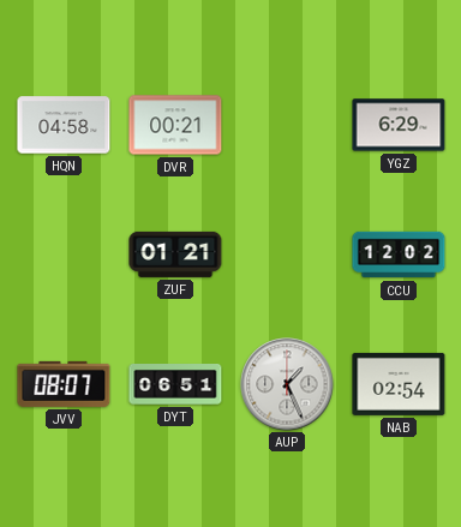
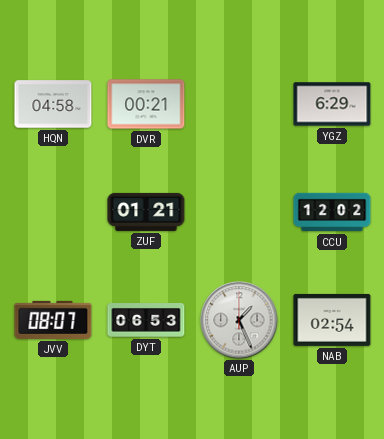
DYT: 06:51 -> 06:53 (146, 321)
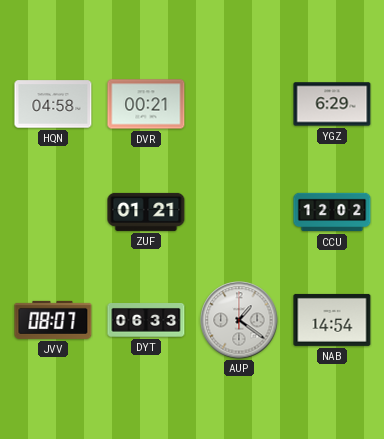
DYT: 06:53 -> 06:33 (146, 321)
AUP: 1:26 -> 1:21 (239, 320)
NAB: 02:54 -> 14:54 (332, 320)
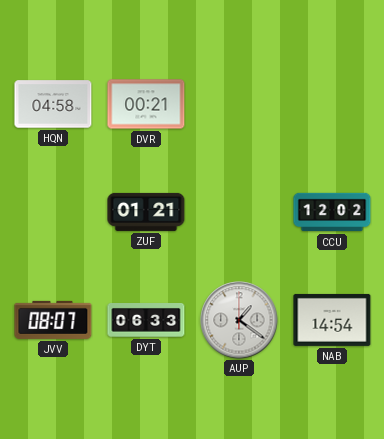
YGZ: 6:29 -> none (332, 104)
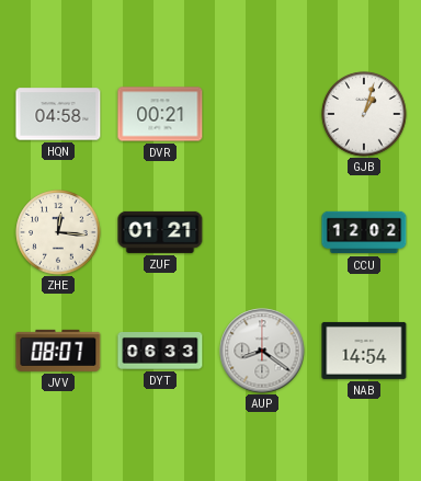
GJB: none -> 1:03 (364, 114)
ZHE: none -> 12:16 (58, 232)
AUP: 1:21 -> 8:21 (262, 351)
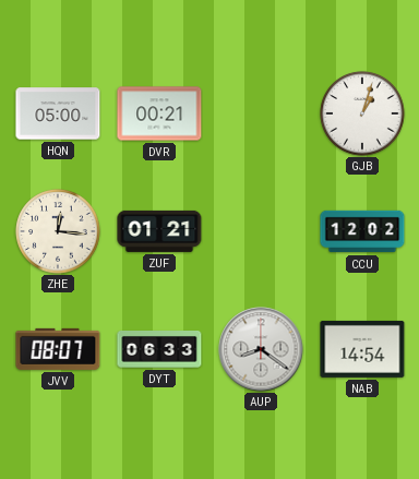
HQN: 04:58 -> 05:00 (58, 113)
